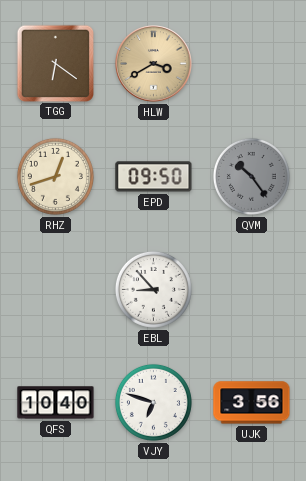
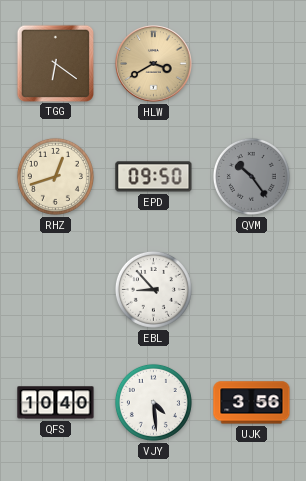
VJY: 6:48 -> 4:29 (153, 402)
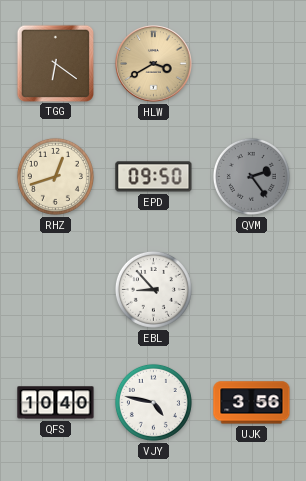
QVM: 10:24 -> 2:24 (251, 176)
VJY: 4:29 -> 4:47 (153, 402)
